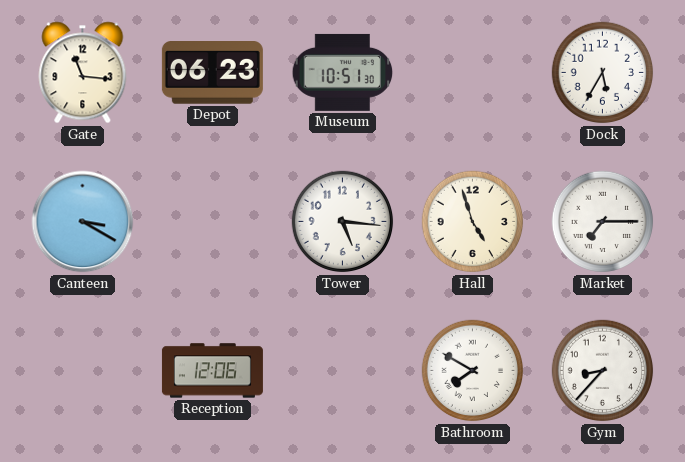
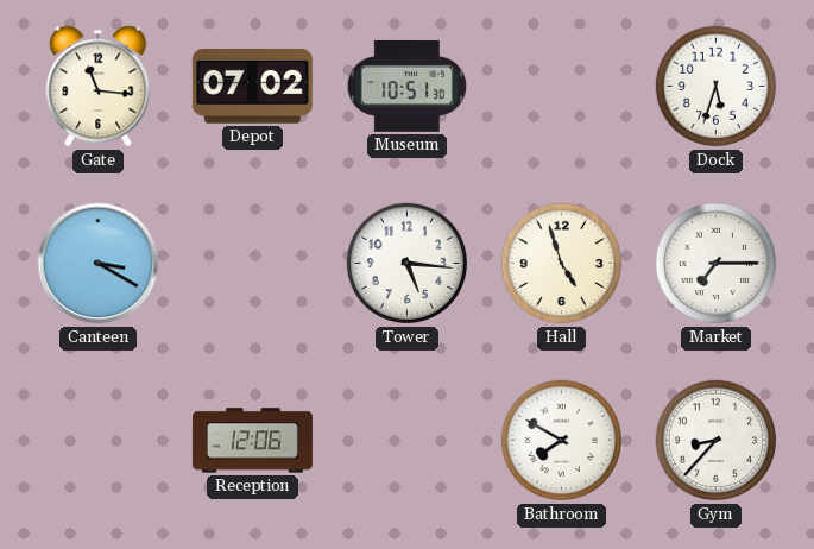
Depot: 06:23 -> 07:02 (252, 87)
Dock: 5:35 -> 5:33 (717, 87)
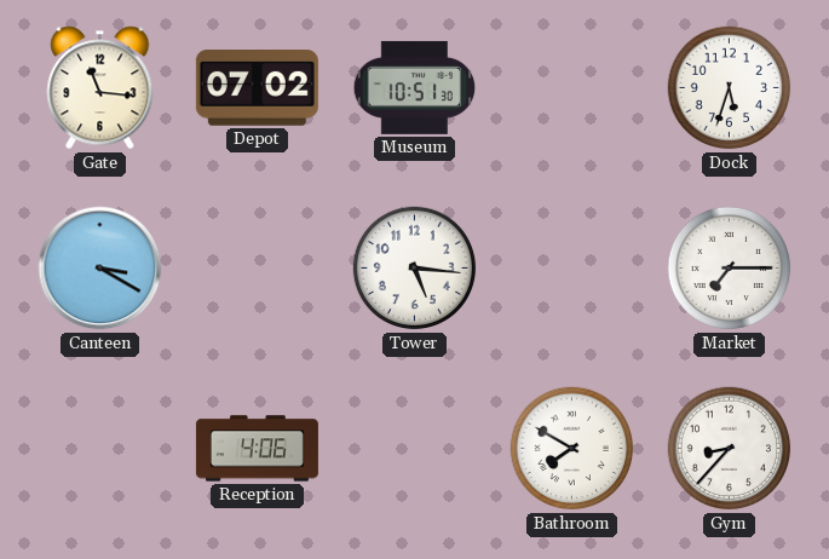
Hall: 4:57 -> none (562, 264)
Reception: 12:06 -> 4:06 (257, 449)
